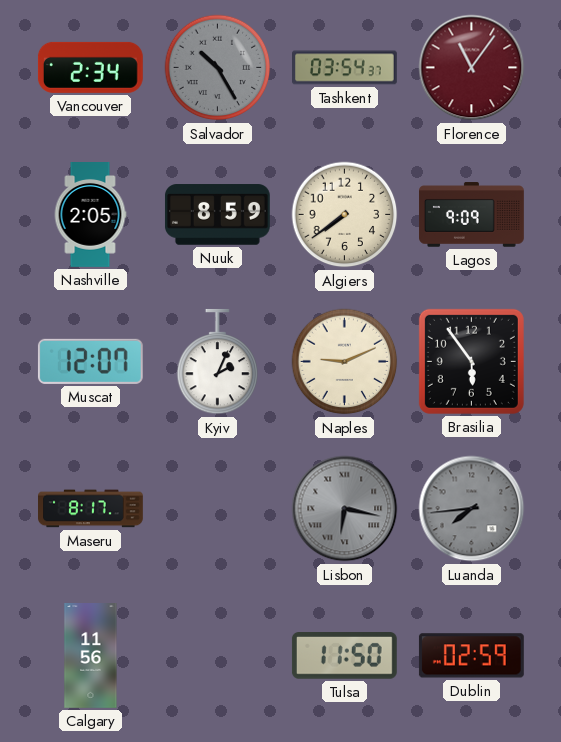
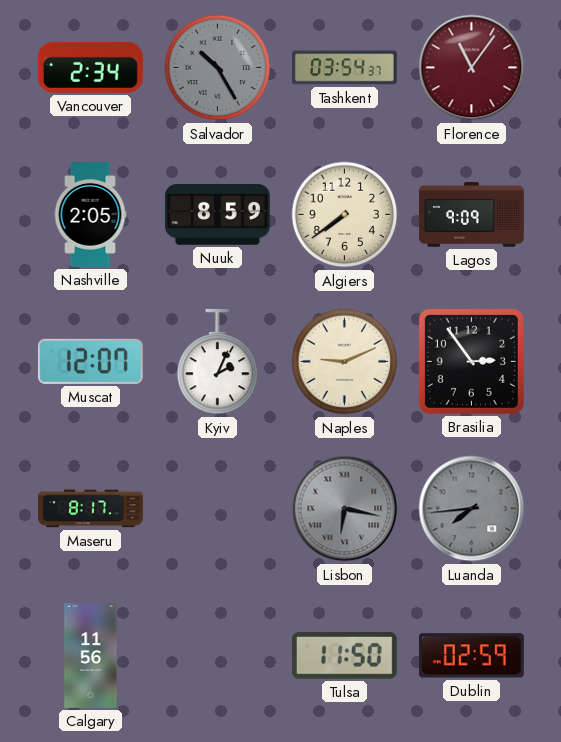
Brasilia: 5:54 -> 2:54 (471, 361)
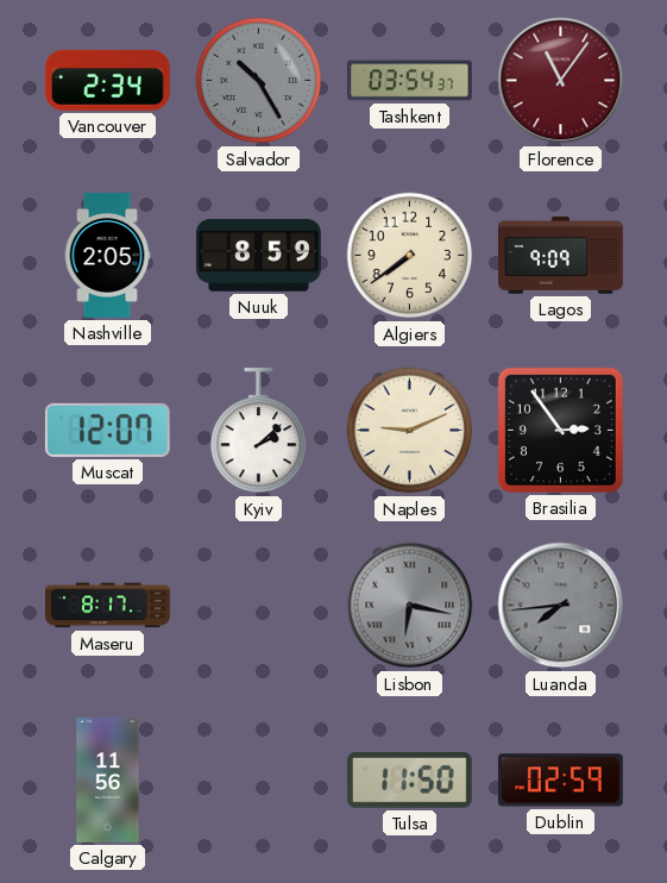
Kyiv: 2:04 -> 2:08 (259, 431)
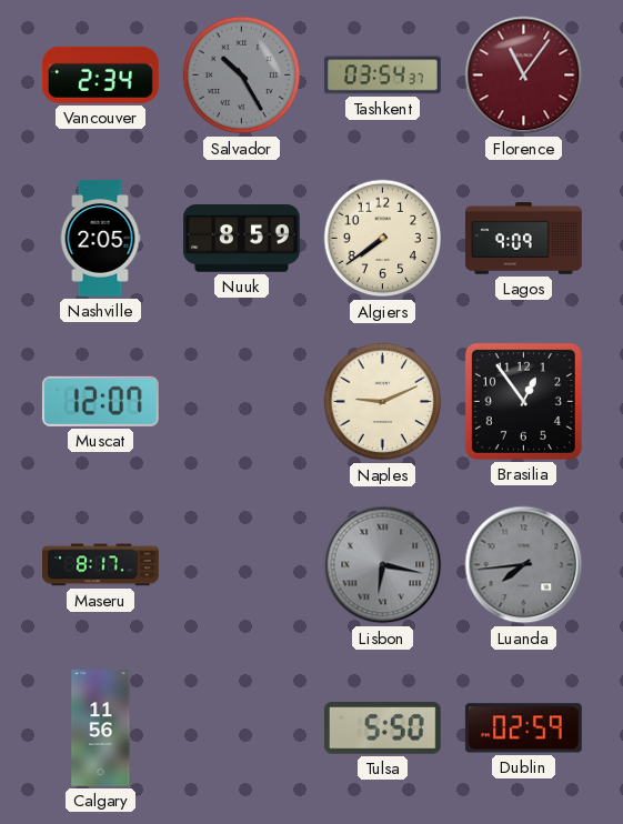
Kyiv: 2:08 -> none (259, 431)
Brasilia: 2:54 -> 12:54 (523, 401)
Tulsa: 11:50 -> 5:50 (382, 728)
